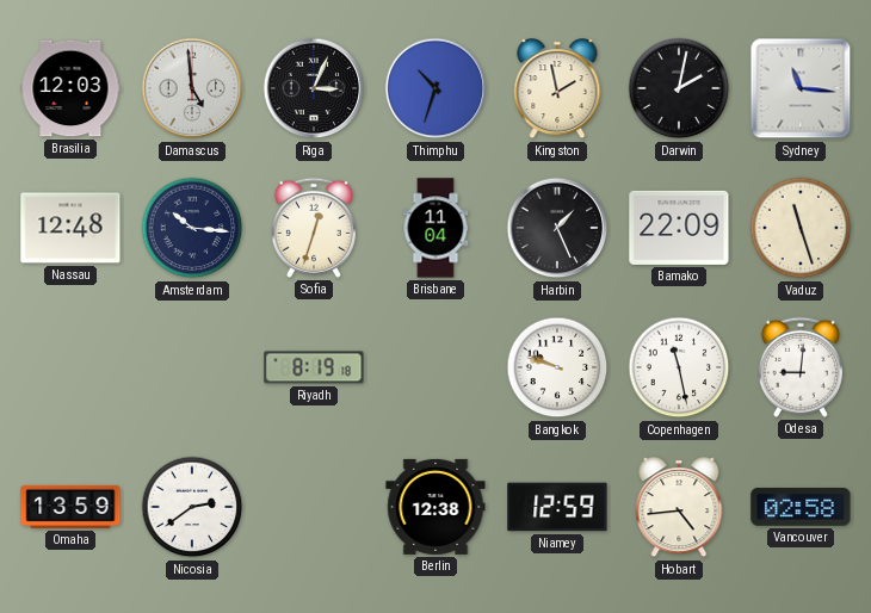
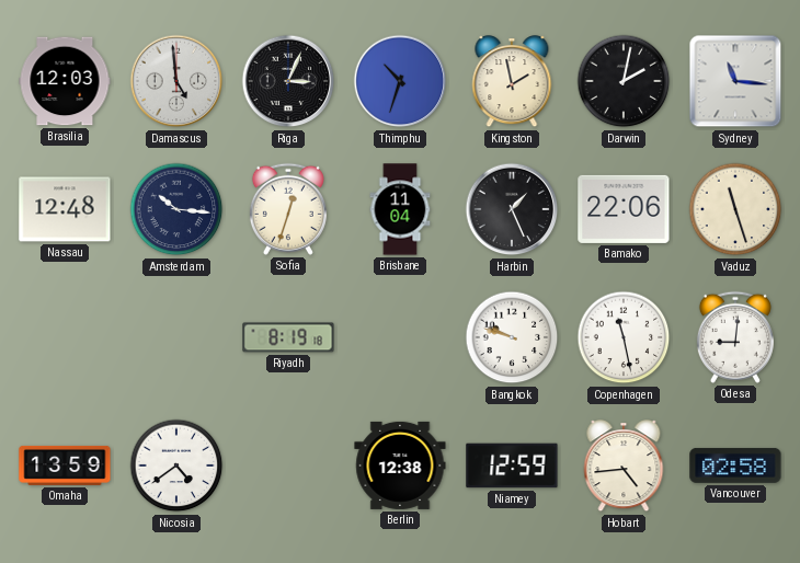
Bamako: 22:09 -> 22:06 (624, 209)
Nicosia: 2:39 -> 4:39 (176, 466)
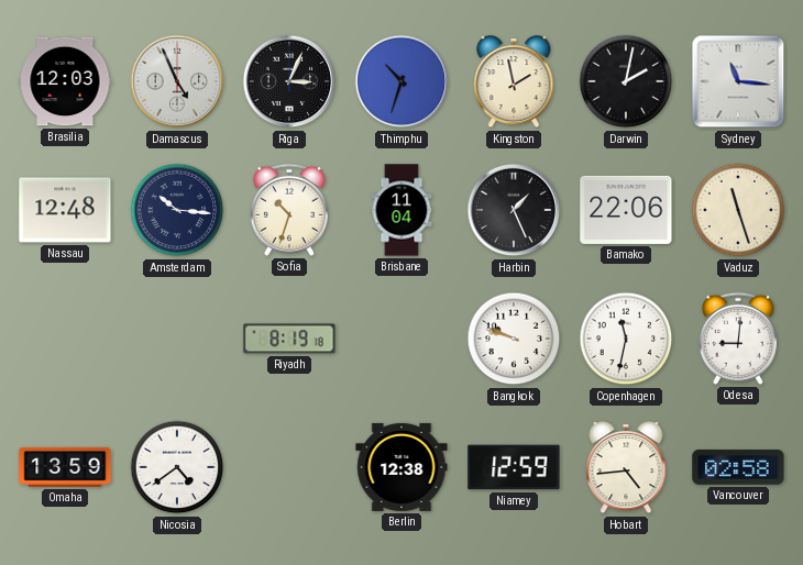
Damascus: 4:59 -> 4:56 (177, 81)
Sofia: 12:33 -> 10:33 (289, 210)
Copenhagen: 11:28 -> 11:32 (626, 339)
